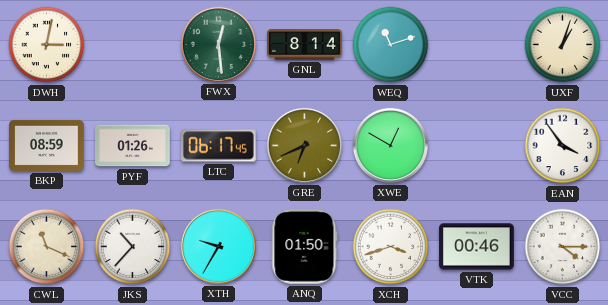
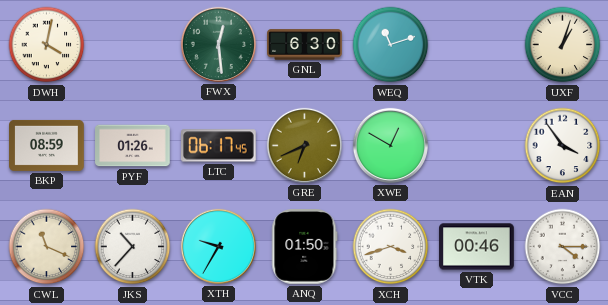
DWH: 3:02 -> 4:02 (47, 45)
GNL: 8:14 -> 6:30 (305, 45)
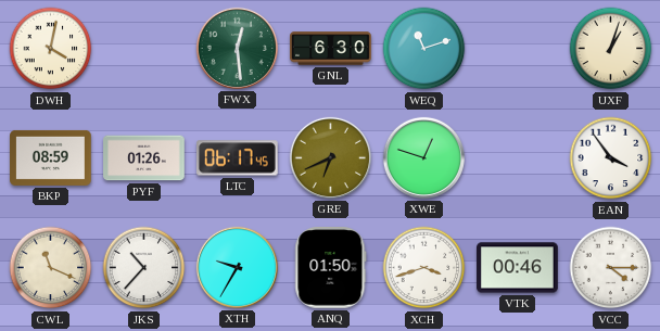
XWE: 12:50 -> 12:48 (423, 157)
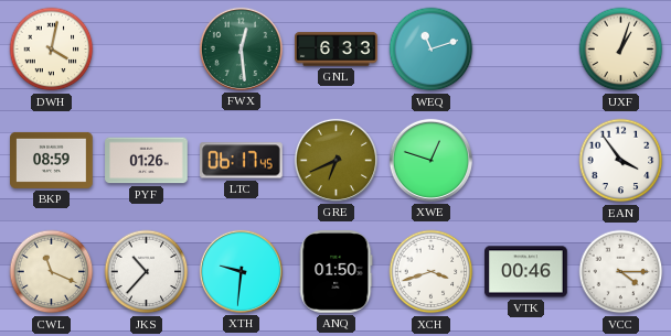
GNL: 6:30 -> 6:33 (337, 50)
XTH: 9:35 -> 9:31 (241, 271)
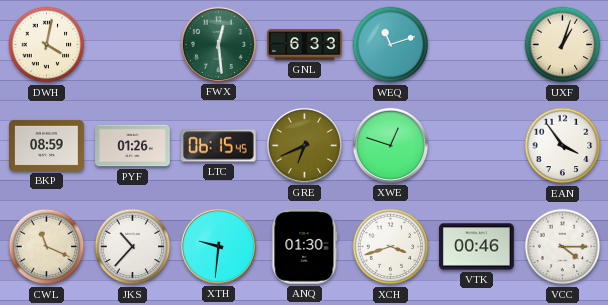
LTC: 06:17 -> 06:15 (219, 146)
ANQ: 01:50 -> 01:30 (305, 247)
